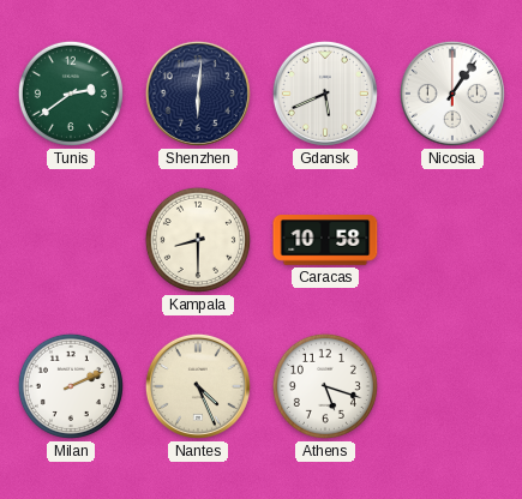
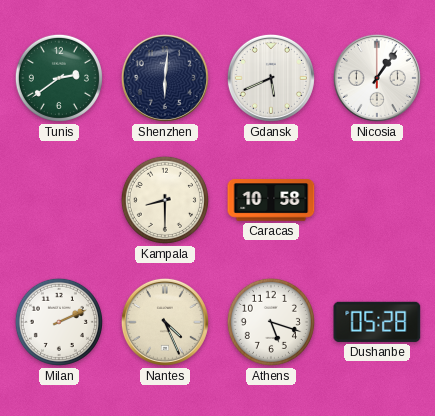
Dushanbe: none -> 05:28 (377, 322)
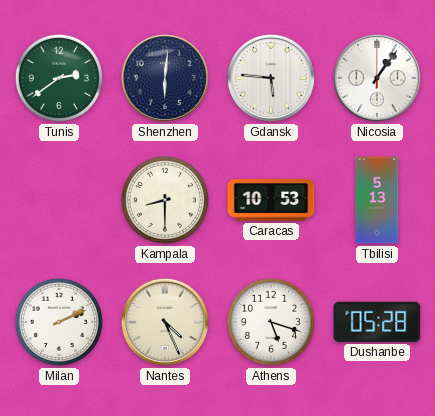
Gdansk: 5:41 -> 5:46 (271, 78)
Caracas: 10:58 -> 10:53 (271, 200)
Tbilisi: none -> 5:13 (377, 200)
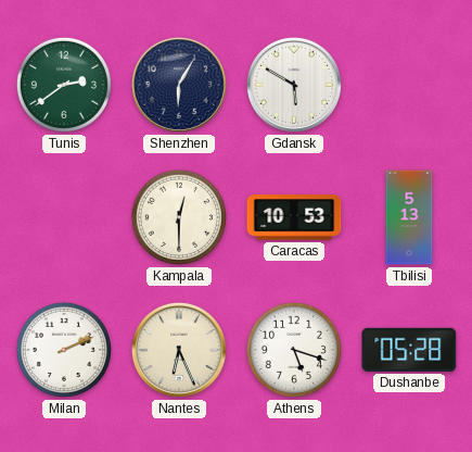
Shenzhen: 6:01 -> 6:05 (179, 85)
Gdansk: 5:46 -> 5:50 (294, 85)
Nicosia: 1:06 -> none (377, 78)
Kampala: 8:30 -> 12:30 (179, 217)
Nantes: 4:26 -> 6:26 (179, 350)
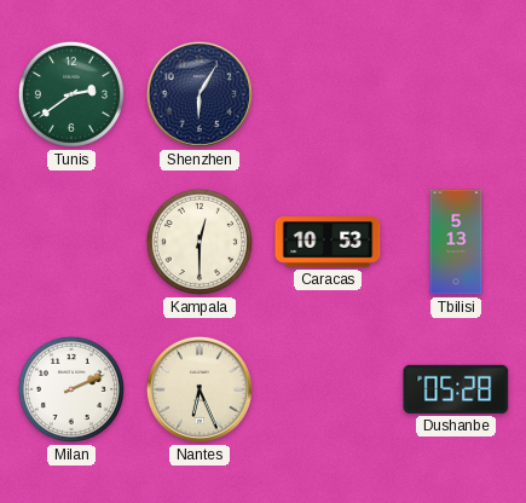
Gdansk: 5:50 -> none (294, 85)
Athens: 5:18 -> none (294, 350)
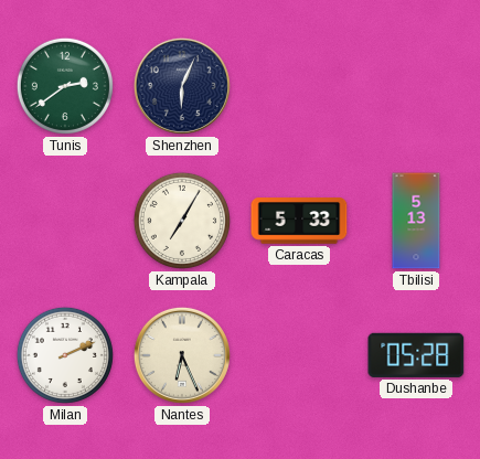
Shenzhen: 6:05 -> 6:04 (182, 86)
Kampala: 12:30 -> 7:05 (182, 221)
Caracas: 10:53 -> 5:33 (299, 221)
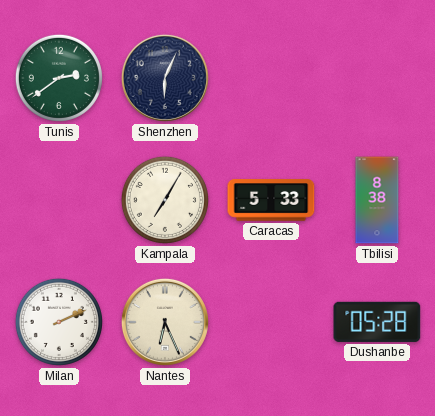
Tbilisi: 5:13 -> 8:38 (377, 200)
